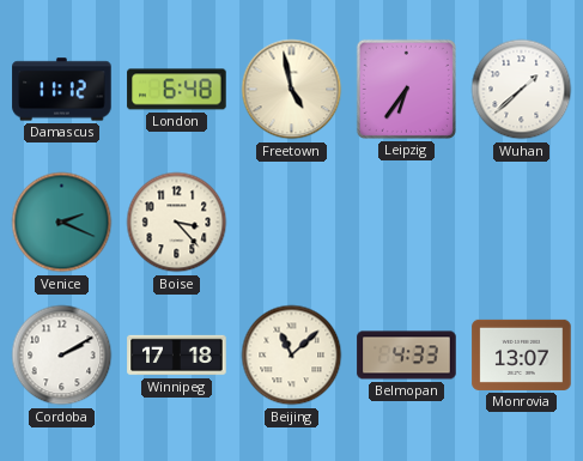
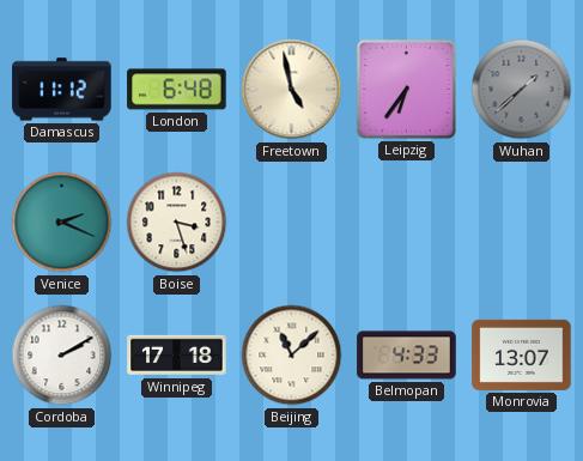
Wuhan dial: white -> grey (522, 90)
Boise: 3:23 -> 3:27 (177, 223)
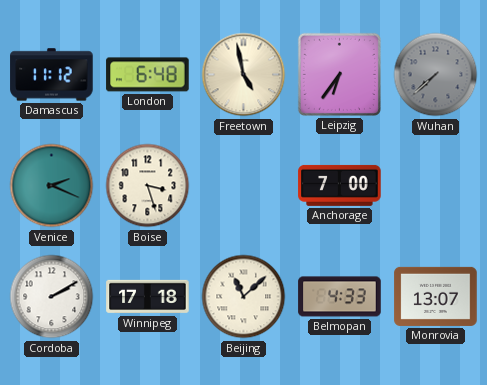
Wuhan: 1:38 -> 7:38 (436, 75)
Anchorage: none -> 7:00 (340, 185)
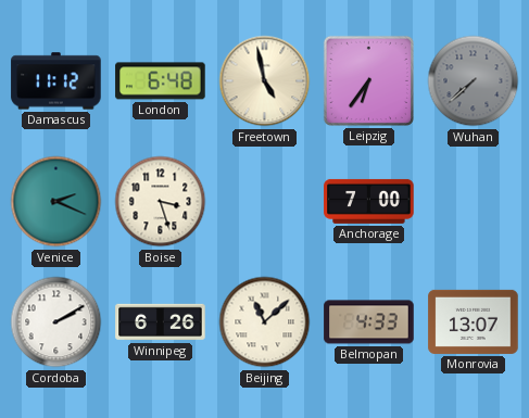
Winnipeg: 17:18 -> 6:26 (161, 322)
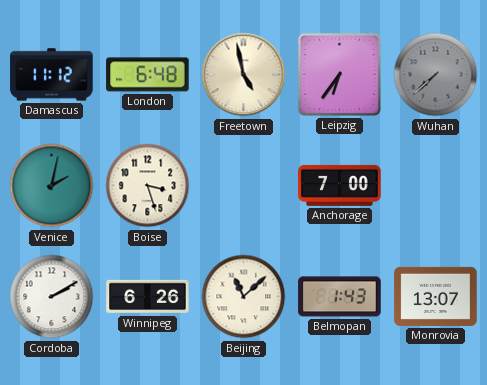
Venice: 2:19 -> 2:02 (52, 186)
Belmopan: 4:33 -> 1:43 (340, 297)
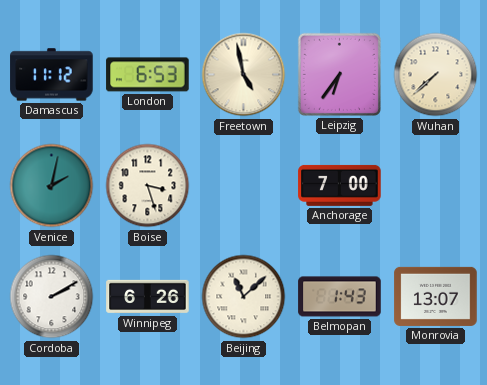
London: 6:48 -> 6:53 (148, 75)
Wuhan dial: grey -> cream (436, 75)
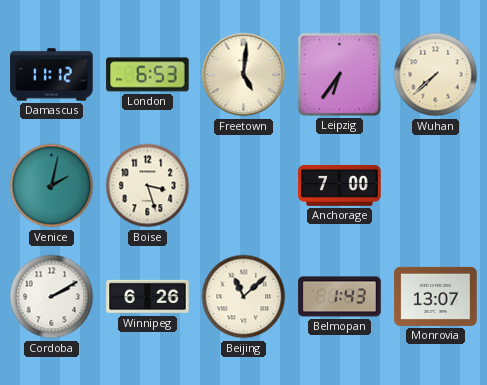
Freetown: 4:58 -> 5:01 (244, 75)
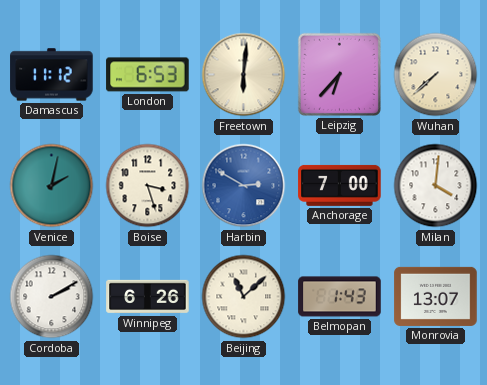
Freetown: 5:01 -> 6:01 (244, 75)
Leipzig: 6:36 -> 6:37 (339, 74)
Harbin: none -> 2:50 (244, 186)
Milan: none -> 4:01 (436, 186)
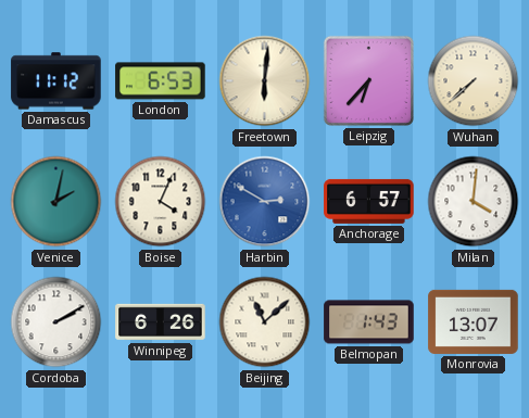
Boise: 3:27 -> 4:04 (161, 202)
Anchorage: 7:00 -> 6:57 (369, 201)
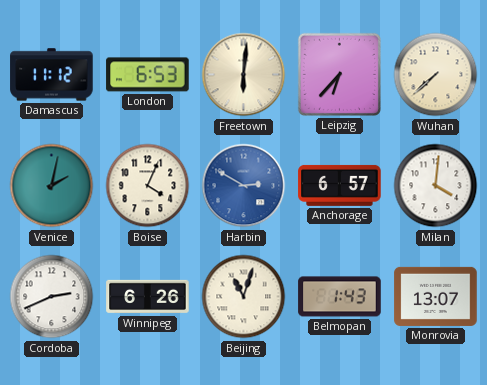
Cordoba: 2:10 -> 2:41 (52, 297)
Beijing: 11:08 -> 11:03 (244, 297)
